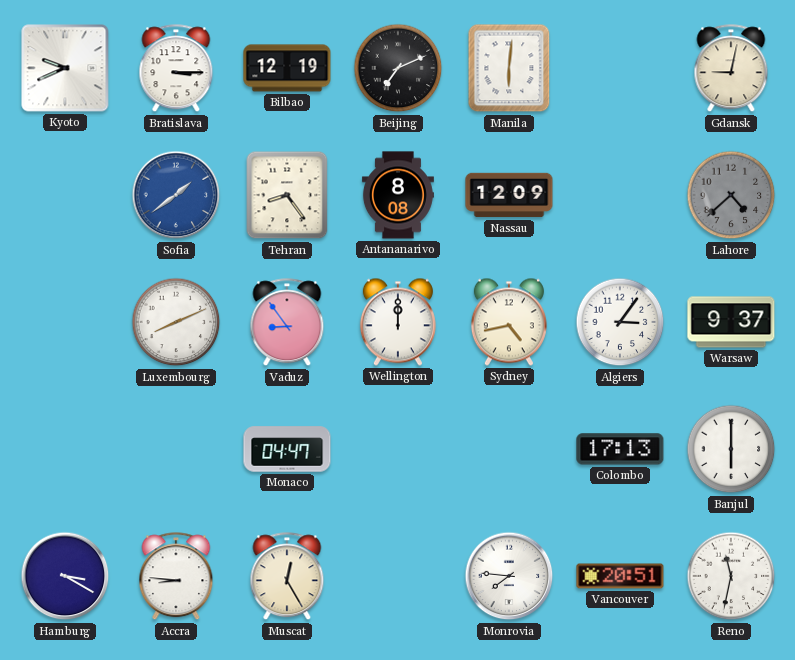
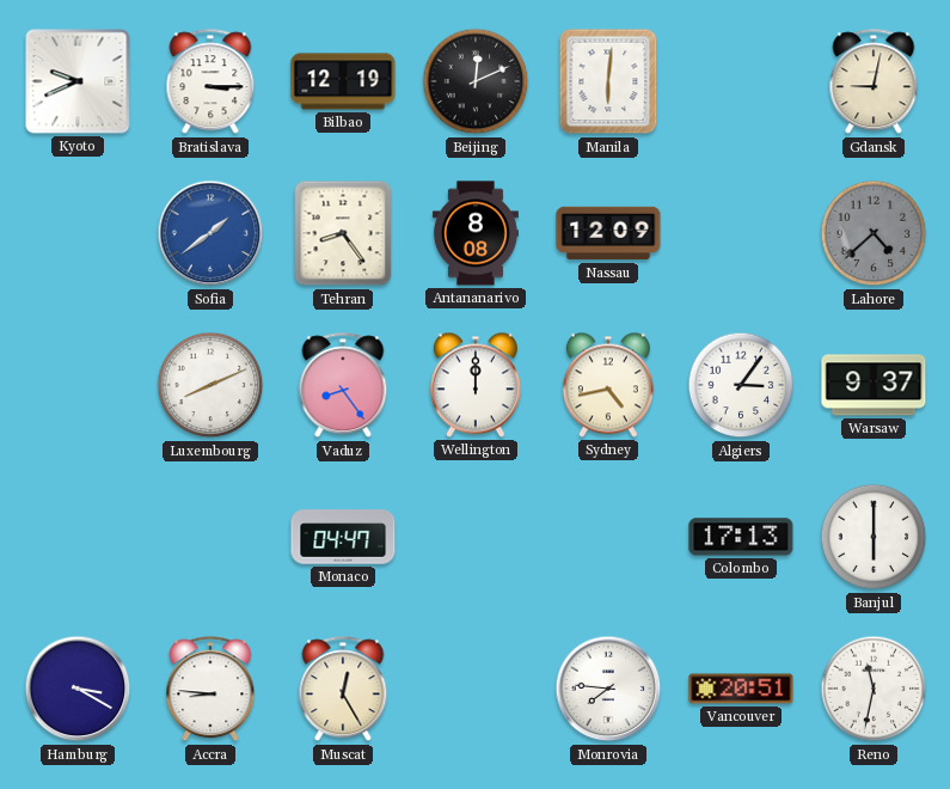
Beijing: 7:11 -> 12:11 (476, 81)
Vaduz: 8:54 -> 8:24 (343, 386)
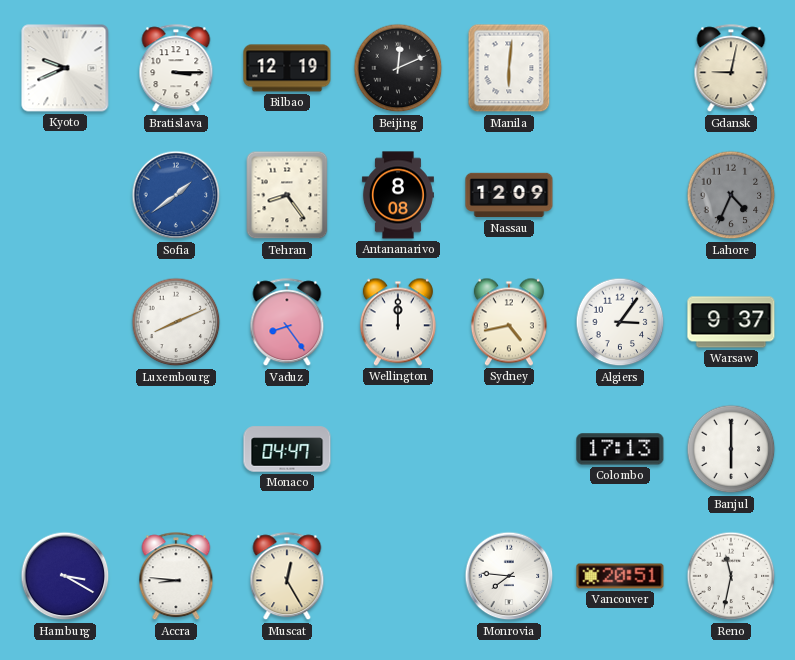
Lahore: 4:38 -> 4:34 (731, 195)
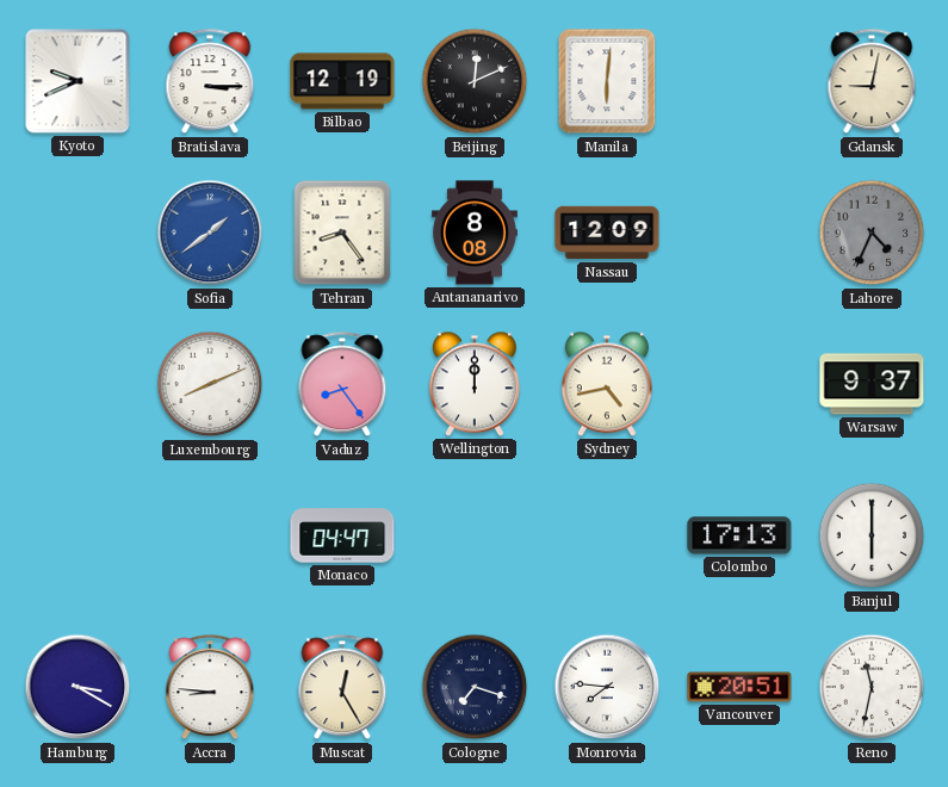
Algiers: 3:06 -> none (620, 322)
Cologne: none -> 7:18 (475, 687)
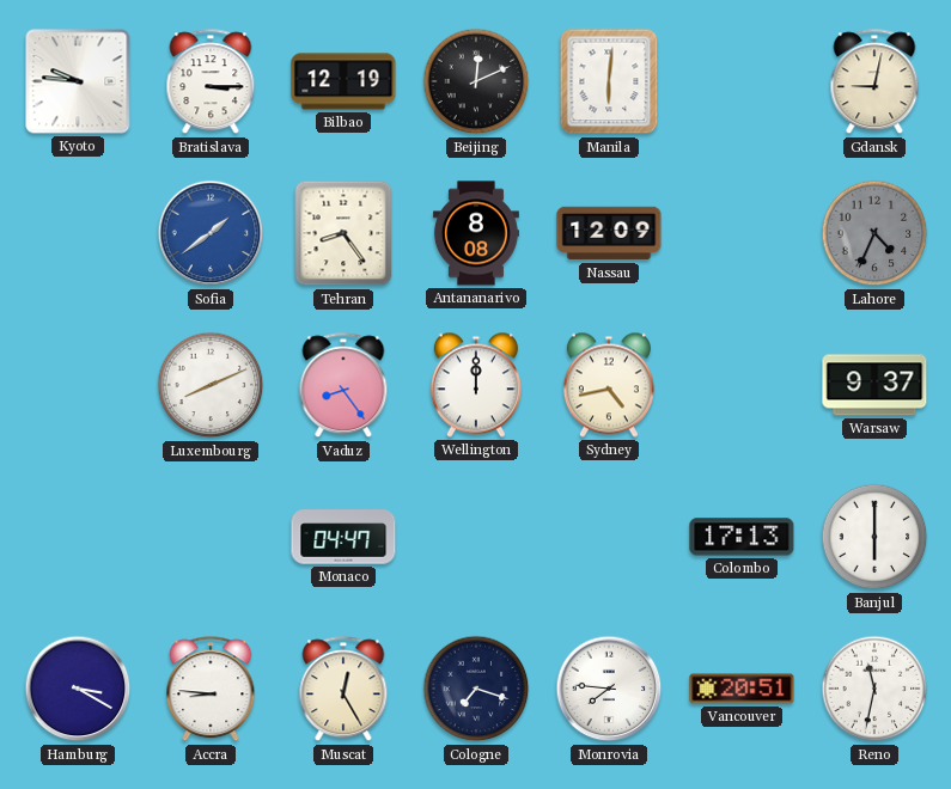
Kyoto: 9:41 -> 9:46 (78, 81)
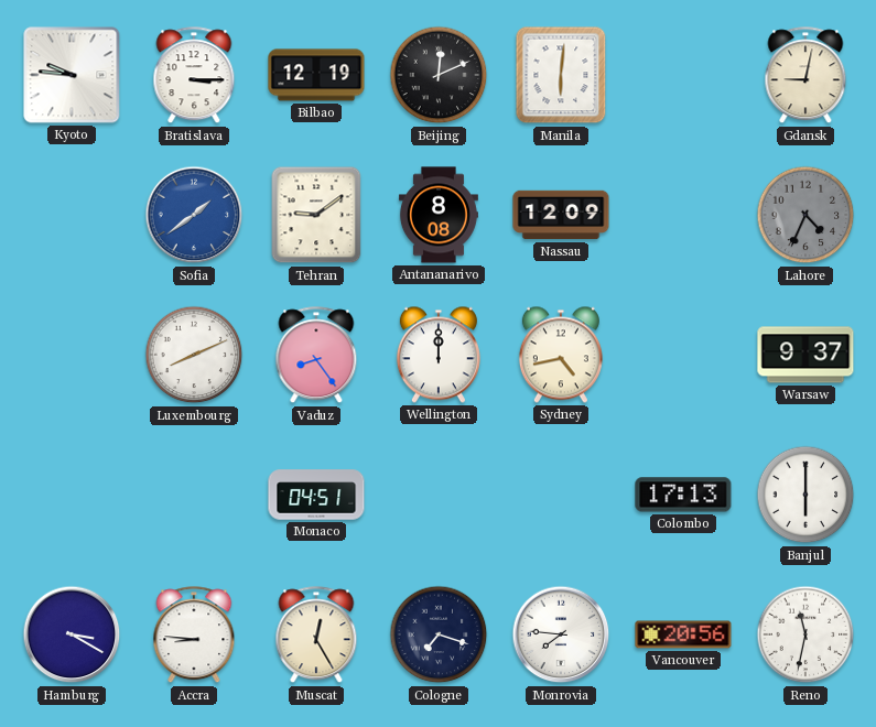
Tehran: 8:24 -> 9:09 (316, 215)
Monaco: 04:47 -> 04:51 (316, 495)
Vancouver: 20:51 -> 20:56 (683, 634)
